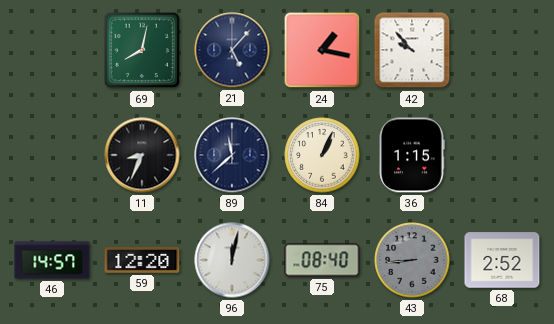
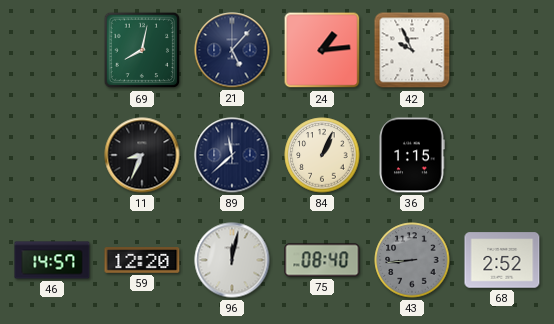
24: 1:17 -> 1:14 (322, 50)
42: 9:53 -> 9:56 (412, 50)
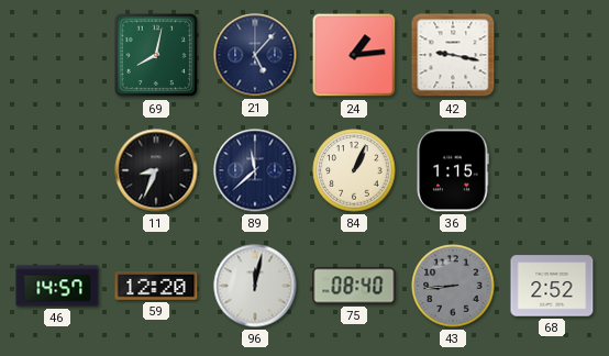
42: 9:56 -> 9:17 (453, 55)
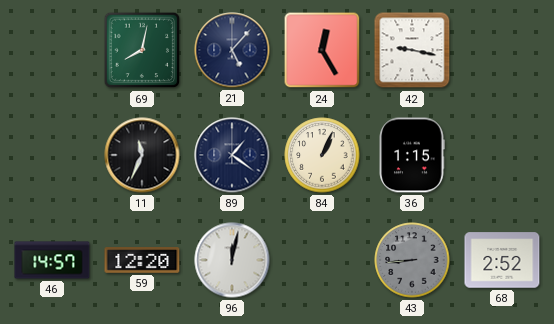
24: 1:14 -> 12:25 (322, 50)
11: 8:34 -> 11:34 (142, 155)
89: 11:38 -> 1:21 (232, 155)
75: 08:40 -> none (354, 286)
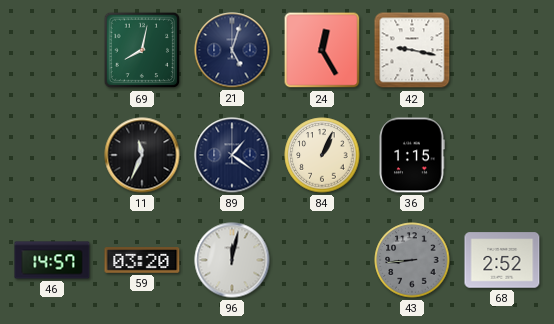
21: 5:07 -> 5:03 (232, 50)
59: 12:20 -> 03:20 (142, 260)
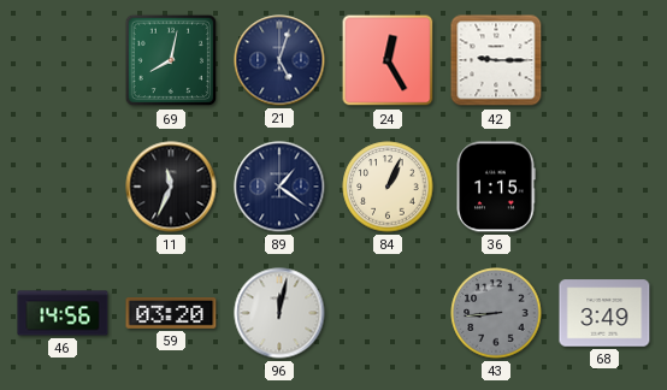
42: 9:17 -> 9:15 (496, 60)
46: 14:57 -> 14:56 (63, 313)
68: 2:52 -> 3:49 (604, 313)
